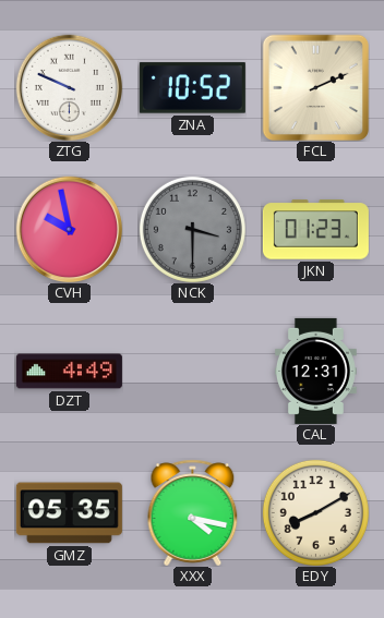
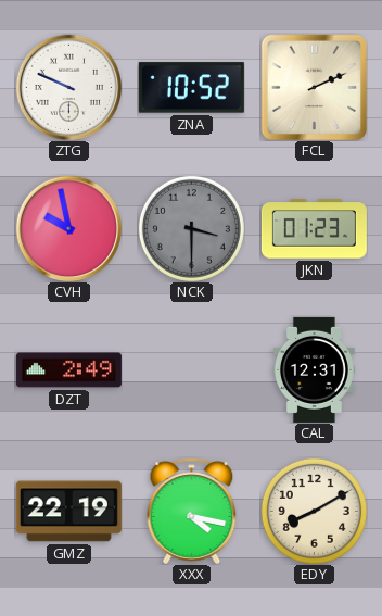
DZT: 4:49 -> 2:49 (68, 370)
GMZ: 05:35 -> 22:19 (68, 512)
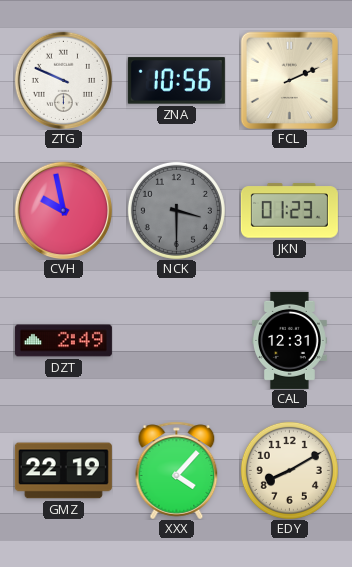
ZNA: 10:52 -> 10:56 (176, 81)
XXX: 4:17 -> 4:07 (177, 470)
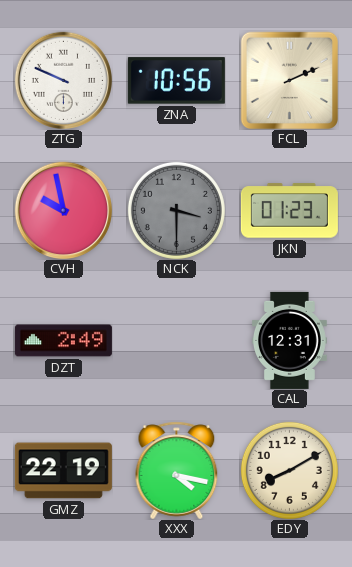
XXX: 4:07 -> 4:17 (177, 470)
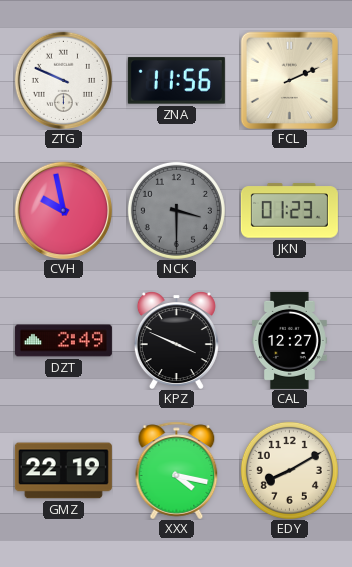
ZNA: 10:56 -> 11:56 (176, 81)
KPZ: none -> 3:49 (176, 340)
CAL: 12:31 -> 12:27 (289, 340)
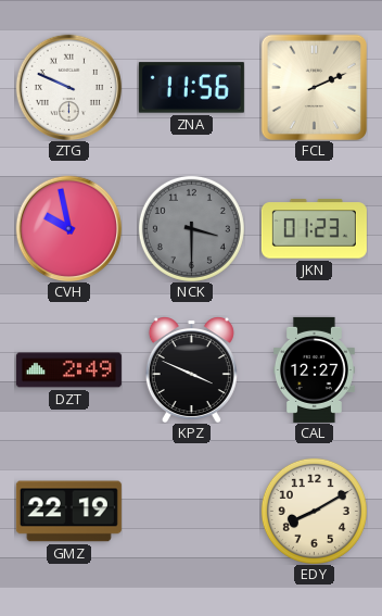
XXX: 4:17 -> none (177, 470)
